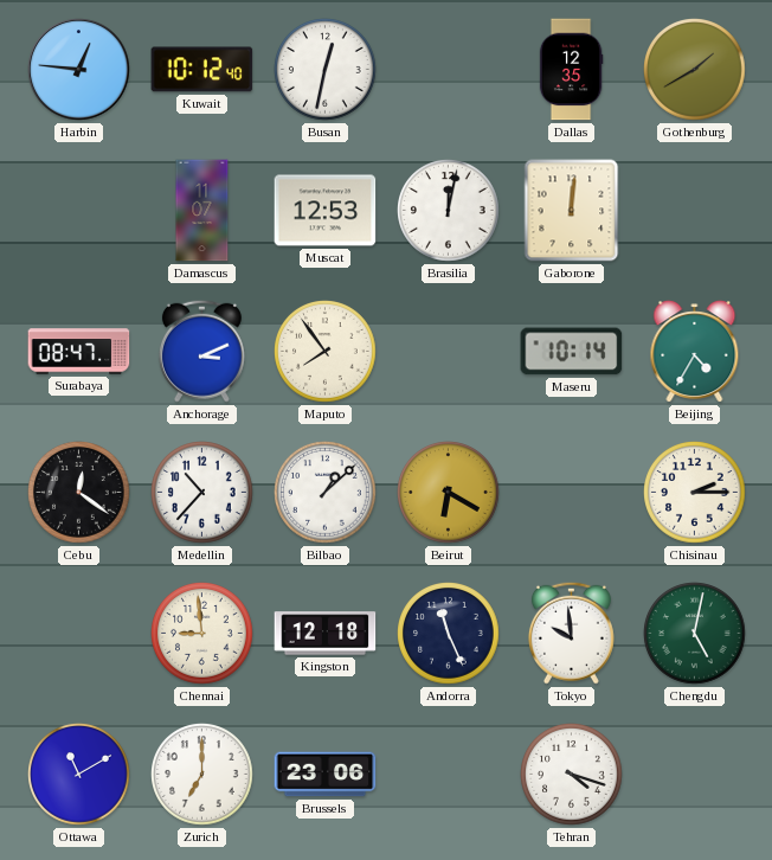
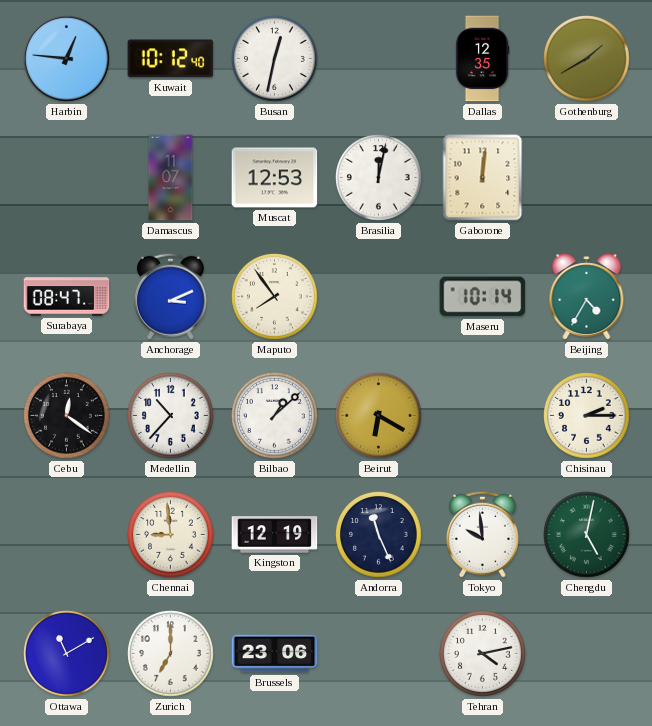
Kingston: 12:18 -> 12:19 (275, 535)
Tehran: 4:18 -> 4:13 (483, 654)
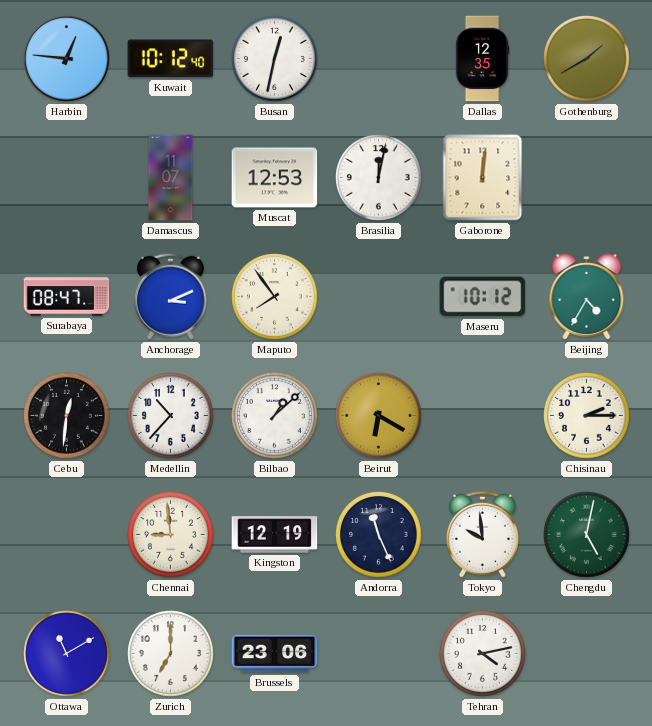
Maseru: 10:14 -> 10:12 (483, 297)
Cebu: 12:21 -> 12:31 (67, 416)
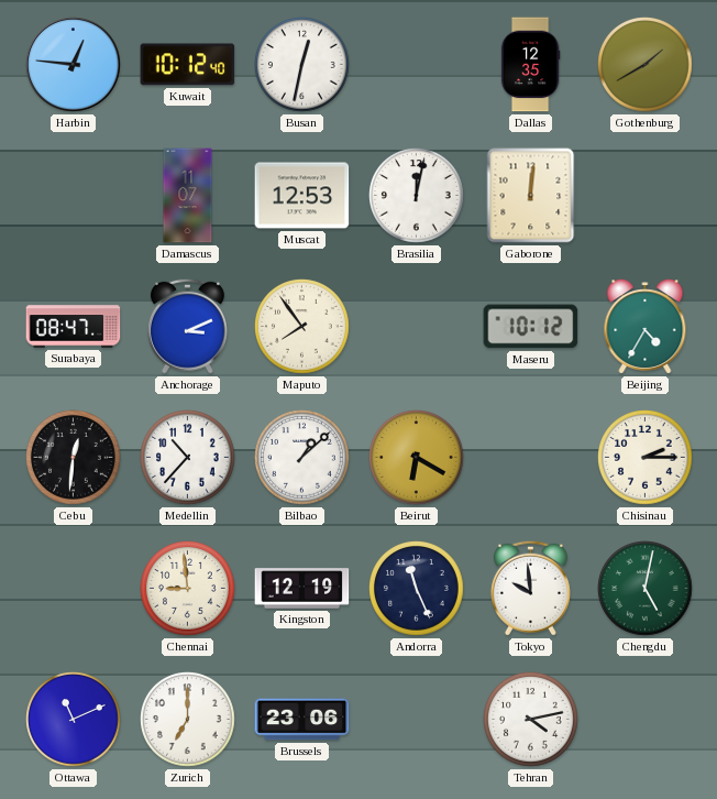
Ottawa: 11:10 -> 11:11 (74, 720)
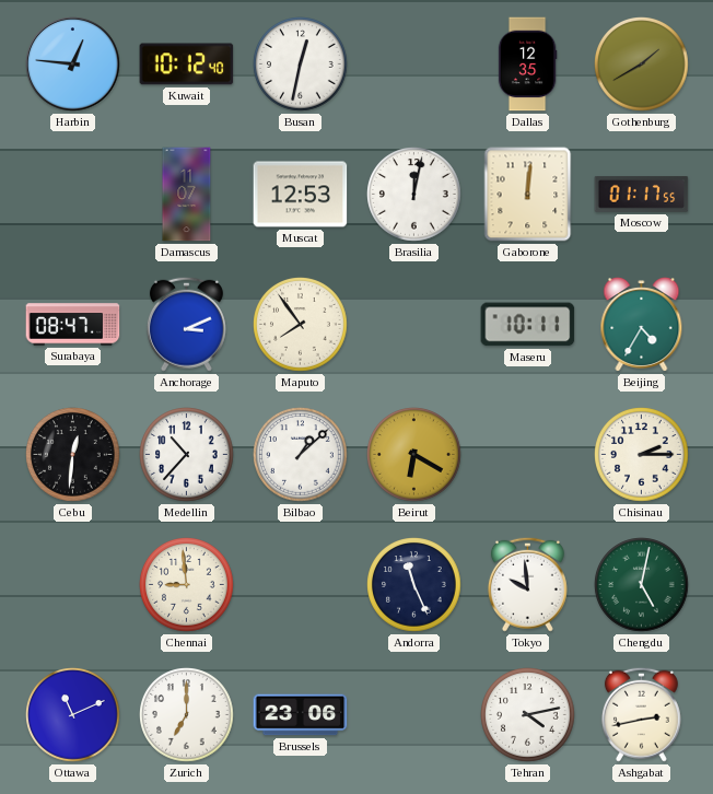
Moscow: none -> 01:17 (642, 194)
Maseru: 10:12 -> 10:11 (528, 325)
Kingston: 12:19 -> none (302, 589)
Ashgabat: none -> 2:43 (641, 714)
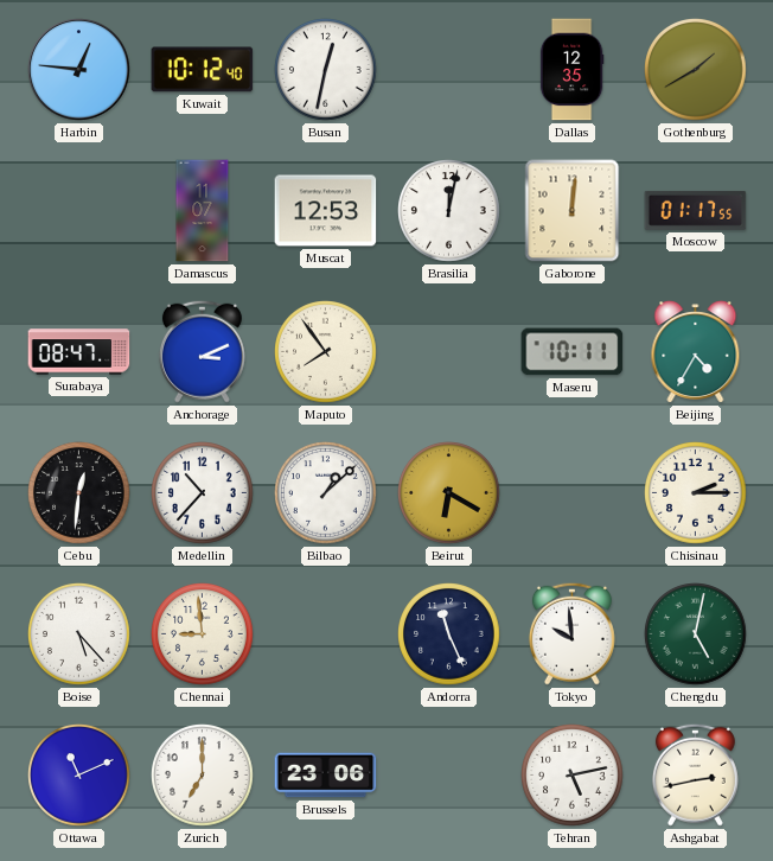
Boise: none -> 5:23 (79, 634)
Tehran: 4:13 -> 5:13 (573, 776)
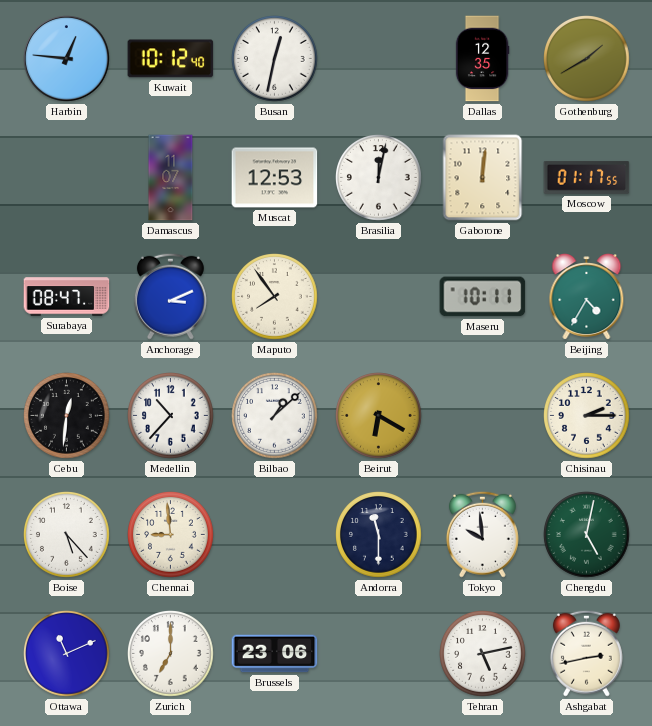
Andorra: 11:26 -> 11:30 (379, 535)
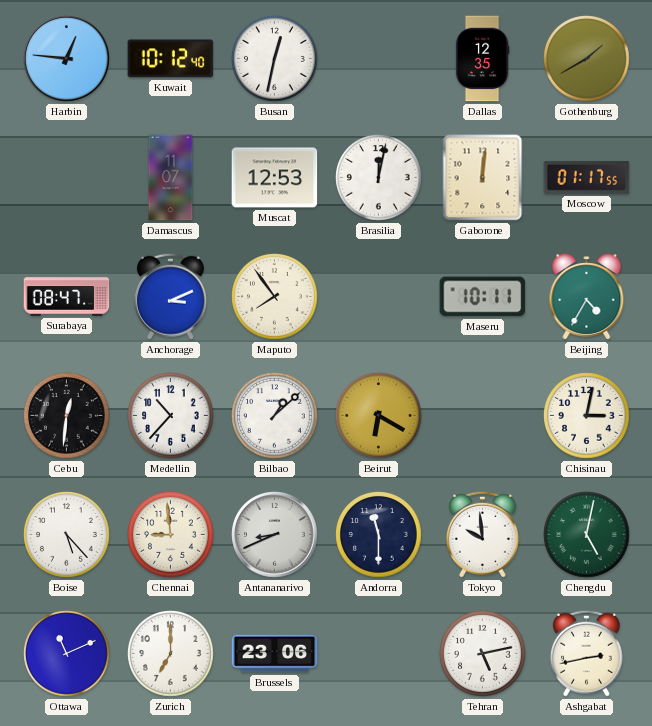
Chisinau: 2:15 -> 3:02 (587, 416)
Antananarivo: none -> 8:41 (275, 535)
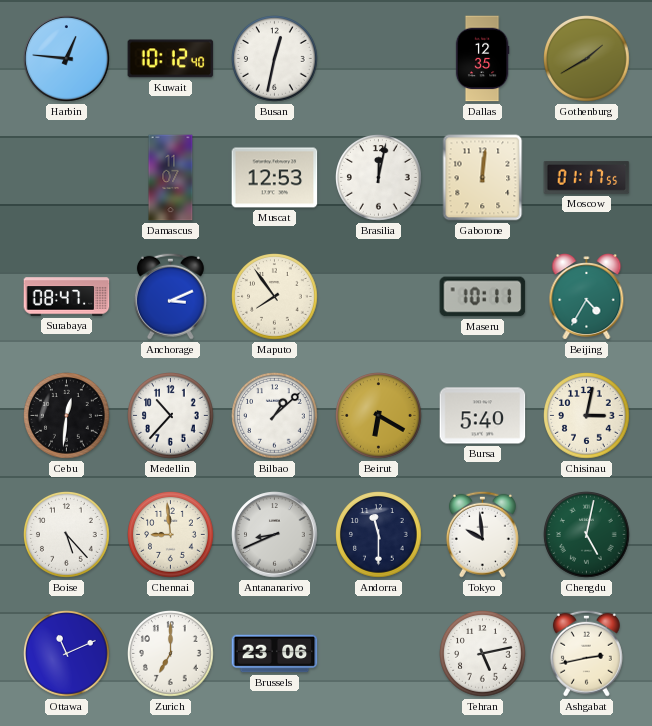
Bursa: none -> 5:40 (483, 416)
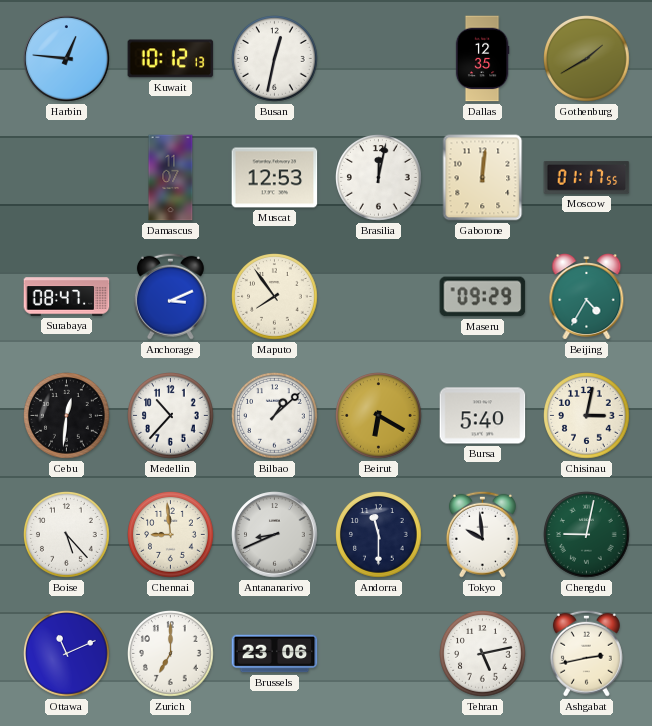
Kuwait: 10:12:40 -> 10:12:13 (171, 59)
Maseru: 10:11 -> 09:29 (483, 297)
Chengdu: 5:02 -> 9:02 (587, 535)
